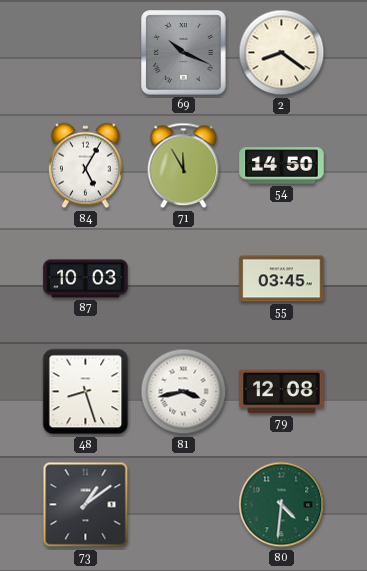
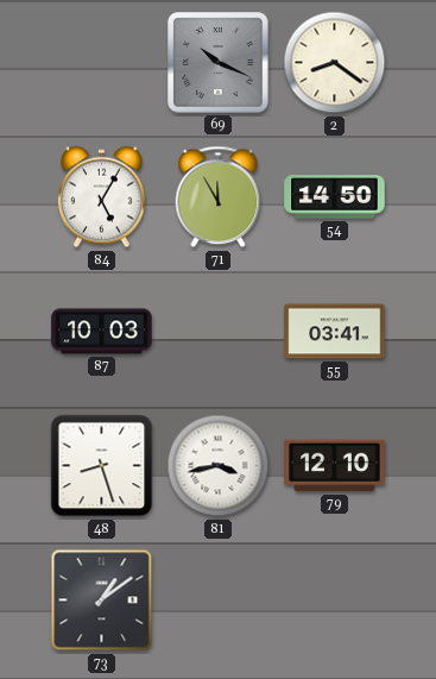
55: 03:45 -> 03:41 (335, 332)
79: 12:08 -> 12:10 (335, 466)
80: 4:31 -> none (282, 505)
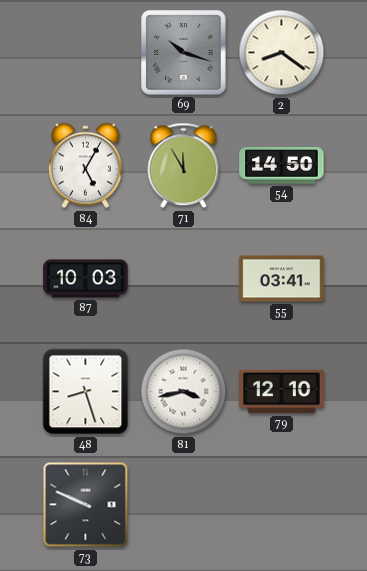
69: 10:19 -> 10:18 (184, 53)
73: 1:09 -> 9:49 (86, 505)
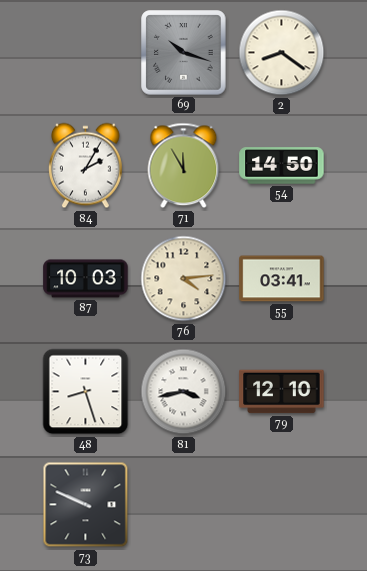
84: 5:05 -> 2:05 (86, 166)
76: none -> 4:14 (184, 279)
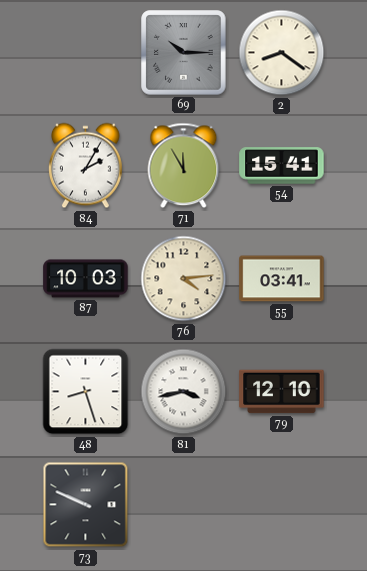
69: 10:18 -> 10:15 (184, 53)
54: 14:50 -> 15:41 (282, 166)
